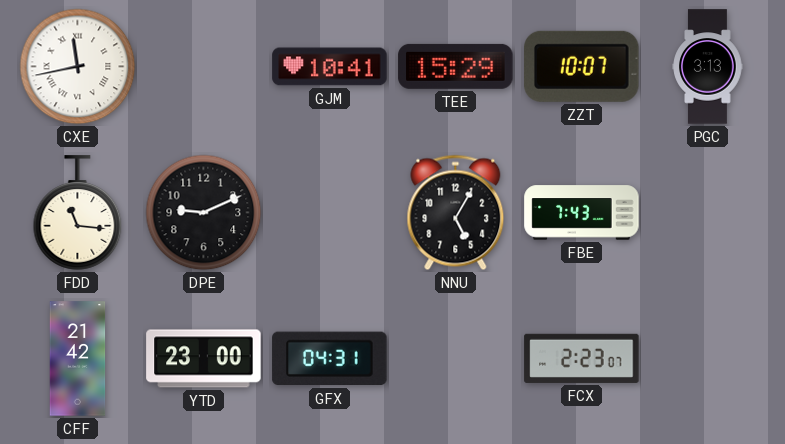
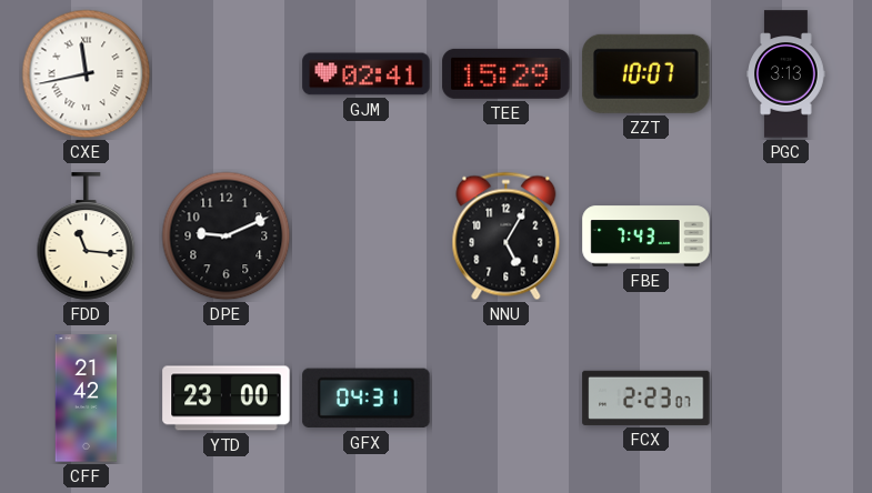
GJM: 10:41 -> 02:41 (367, 74)
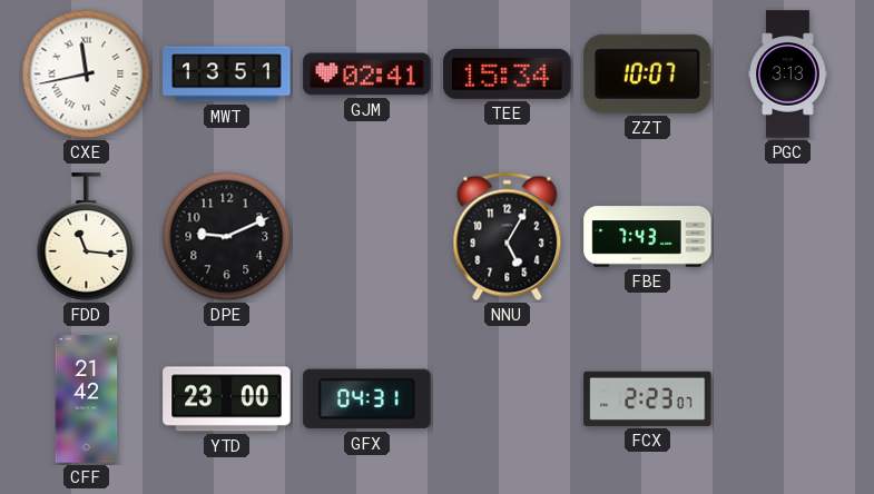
MWT: none -> 13:51 (227, 75)
TEE: 15:29 -> 15:34 (508, 73)
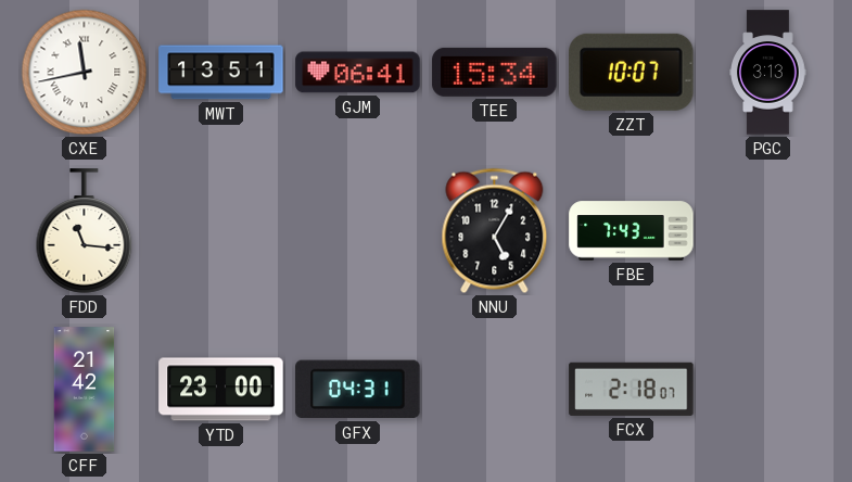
GJM: 02:41 -> 06:41 (358, 73)
DPE: 9:11 -> none (227, 237)
FCX: 2:23 -> 2:18 (632, 389)
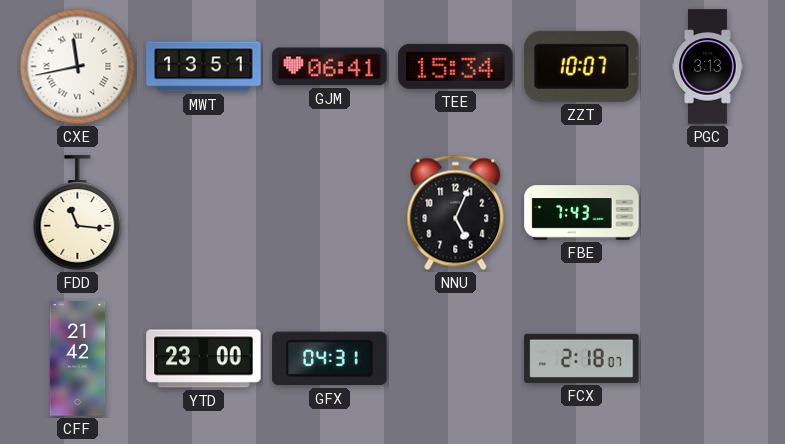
NNU: 5:05 -> 5:04 (456, 213)
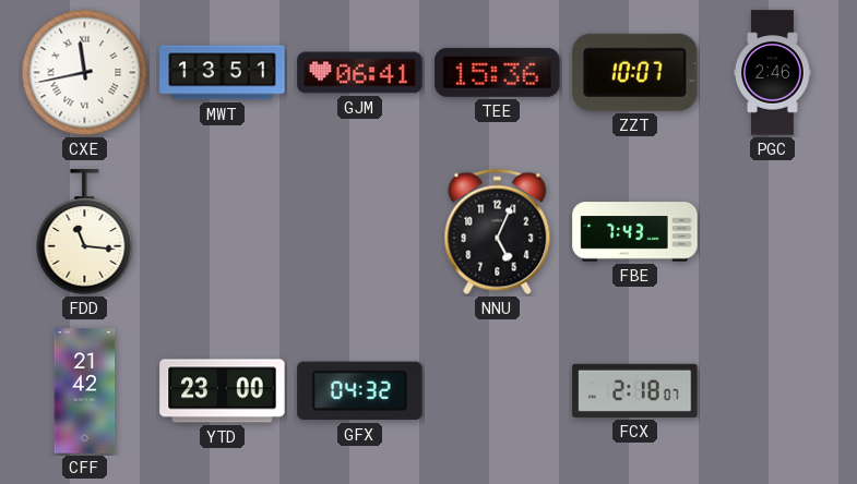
TEE: 15:34 -> 15:36 (498, 72)
PGC: 3:13 -> 2:46 (773, 73)
GFX: 04:31 -> 04:32 (360, 391)
